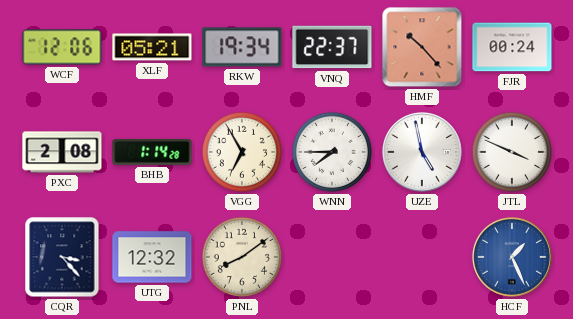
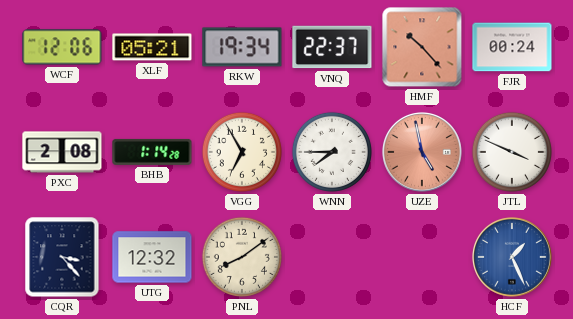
UZE dial: white -> salmon (422, 152)
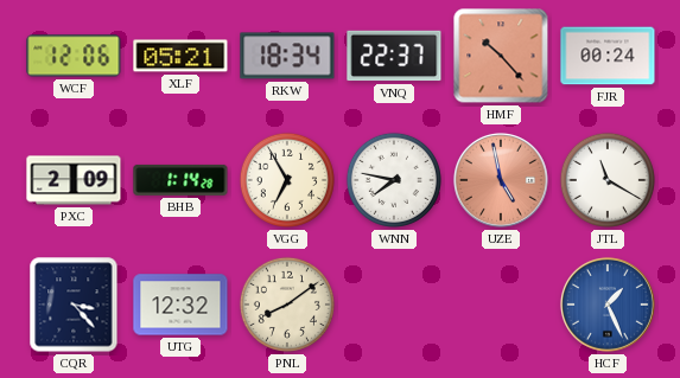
RKW: 19:34 -> 18:34 (287, 56)
PXC: 2:08 -> 2:09 (74, 180)
WNN: 7:45 -> 7:47 (394, 180)
JTL: 3:49 -> 11:20 (608, 180)
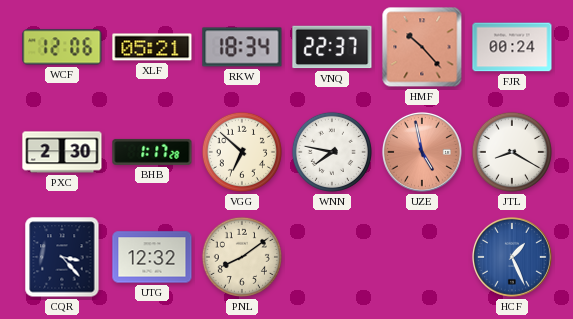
PXC: 2:09 -> 2:30 (62, 152)
BHB: 1:14 -> 1:17 (152, 152)
VGG: 6:55 -> 6:52 (242, 152)
JTL: 11:20 -> 8:20 (512, 152)
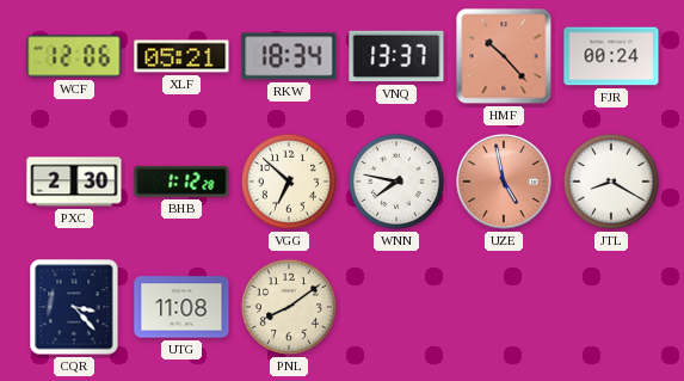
VNQ: 22:37 -> 13:37 (396, 56)
BHB: 1:17 -> 1:12 (181, 182)
UTG: 12:32 -> 11:08 (181, 307)
HCF: 1:26 -> none (512, 257)
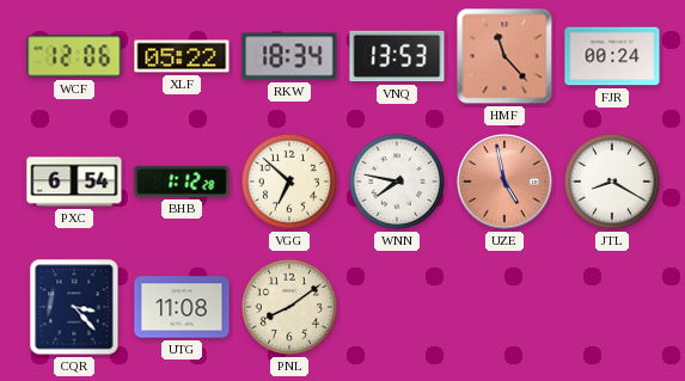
XLF: 05:21 -> 05:22 (182, 56)
VNQ: 13:37 -> 13:53 (397, 56)
HMF: 10:23 -> 11:23 (504, 56)
PXC: 2:30 -> 6:54 (74, 182)
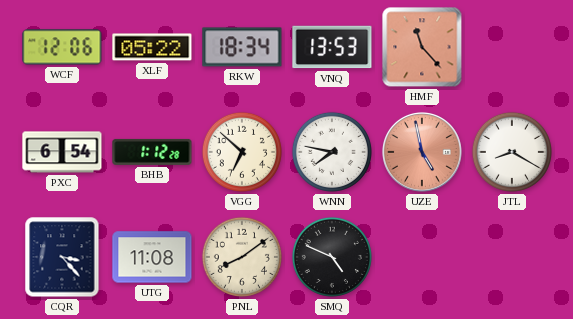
FJR: 00:24 -> none (612, 56)
SMQ: none -> 4:49 (332, 257)
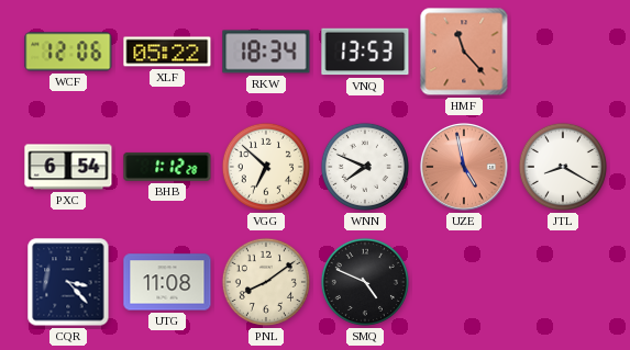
WNN: 7:47 -> 7:49 (365, 167)
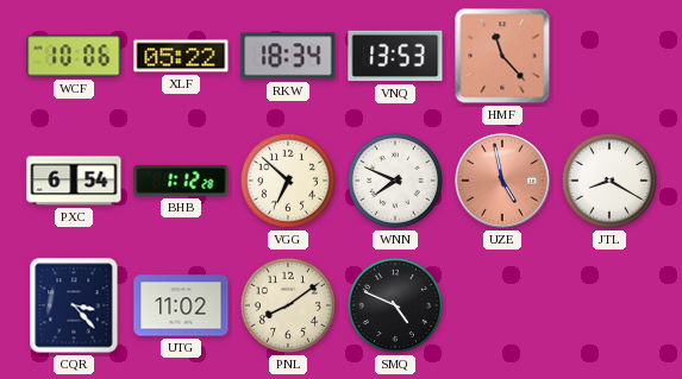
WCF: 12:06 -> 10:06 (74, 56)
UTG: 11:08 -> 11:02 (181, 305)
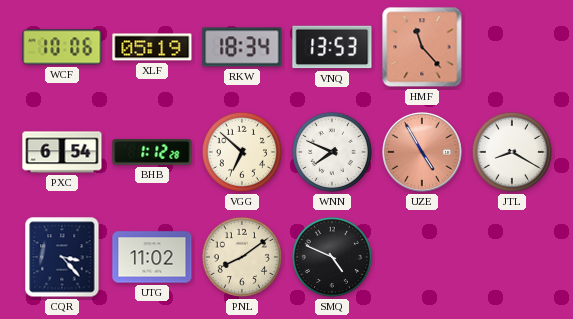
XLF: 05:22 -> 05:19 (152, 47)
UZE: 4:58 -> 4:55 (422, 152)
